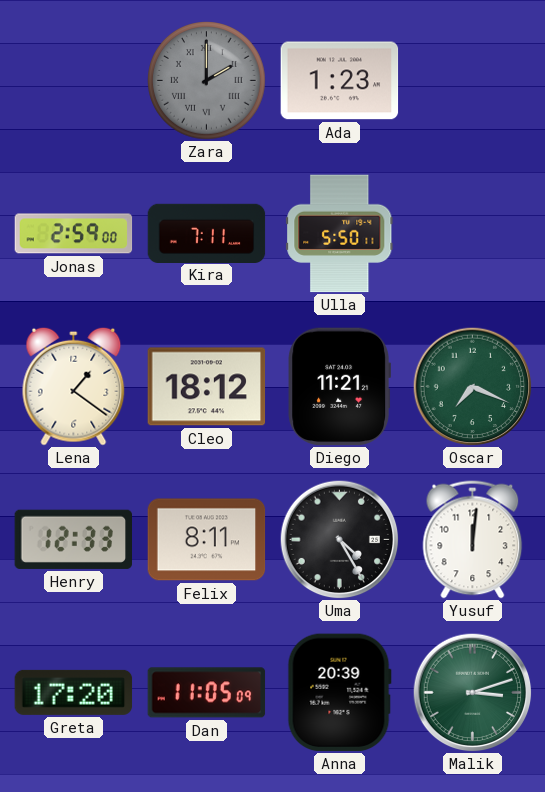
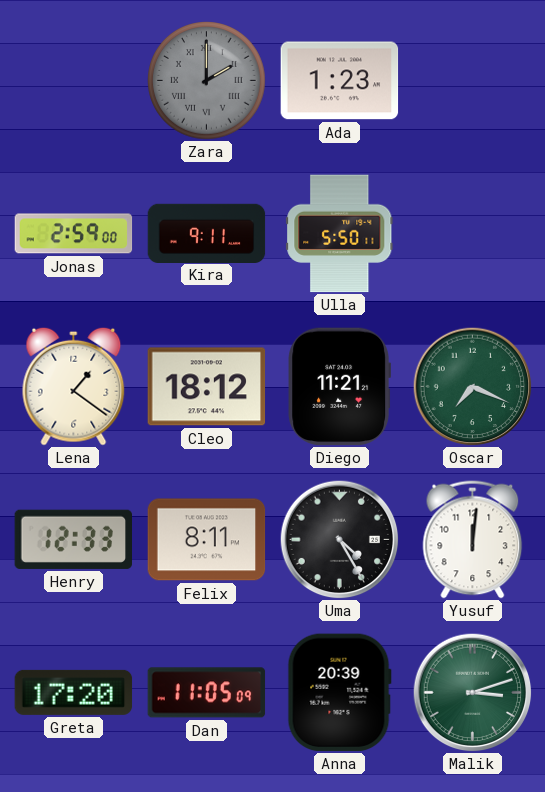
Kira: 7:11 -> 9:11 (207, 233)
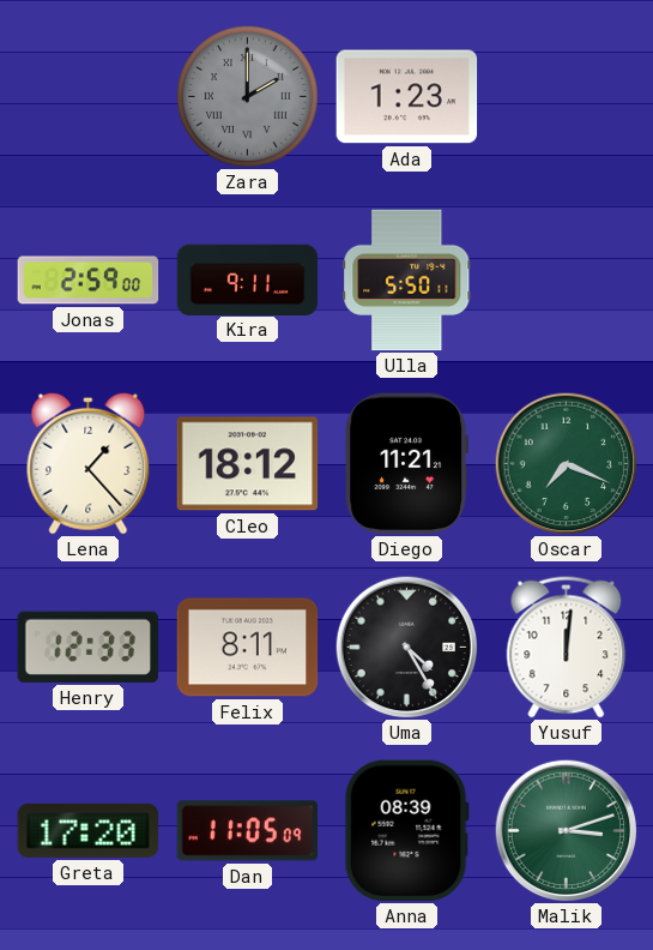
Lena: 1:21 -> 1:23 (89, 463)
Anna: 20:39 -> 08:39 (406, 831)
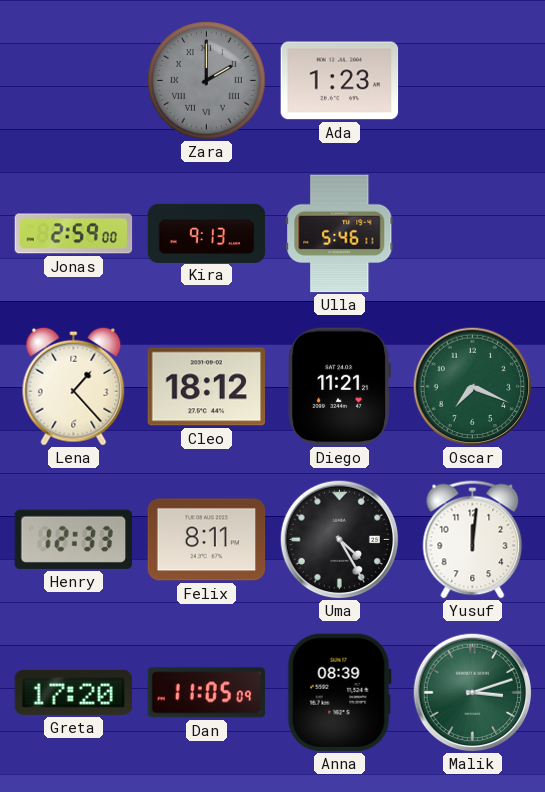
Kira: 9:11 -> 9:13 (207, 233)
Ulla: 5:50 -> 5:46 (340, 234)
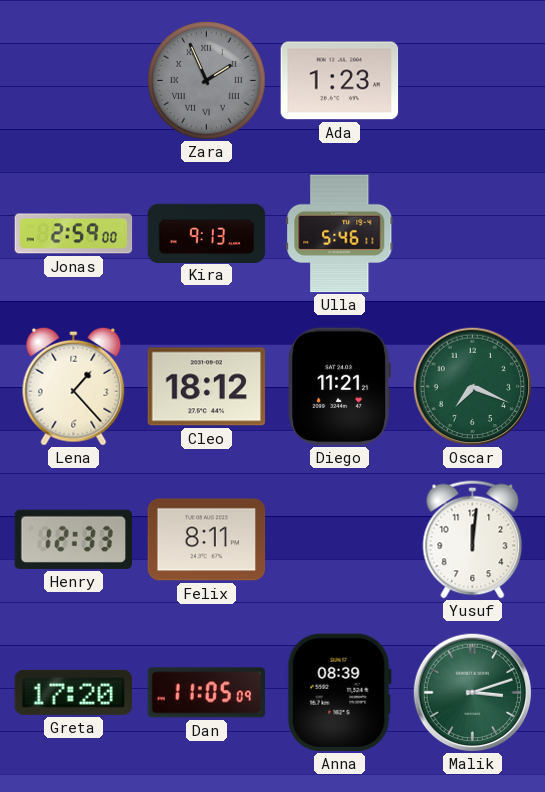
Zara: 2:00 -> 1:56 (207, 81)
Uma: 4:25 -> none (339, 539)
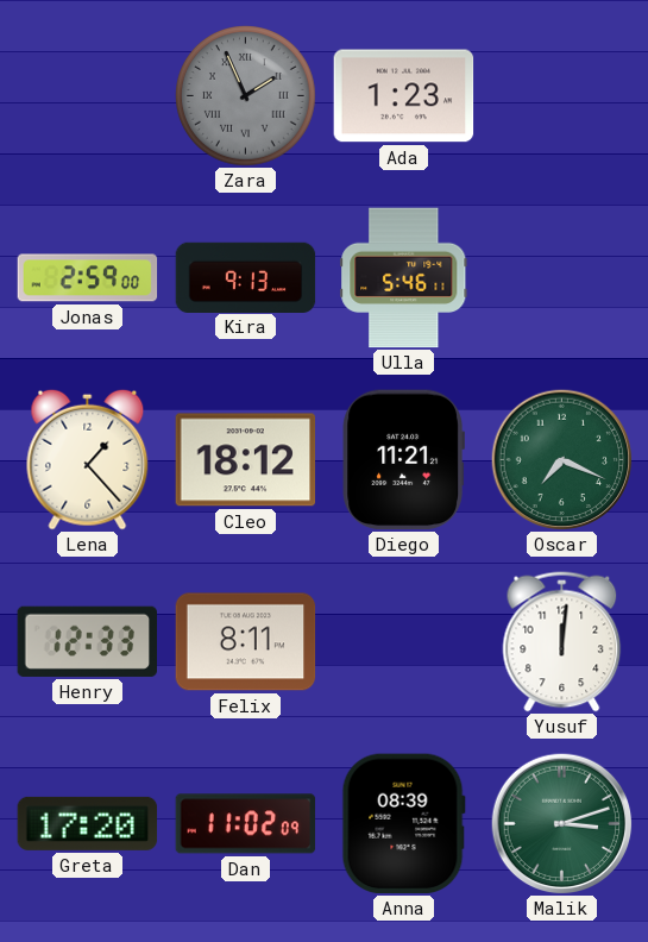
Dan: 11:05 -> 11:02 (246, 824)
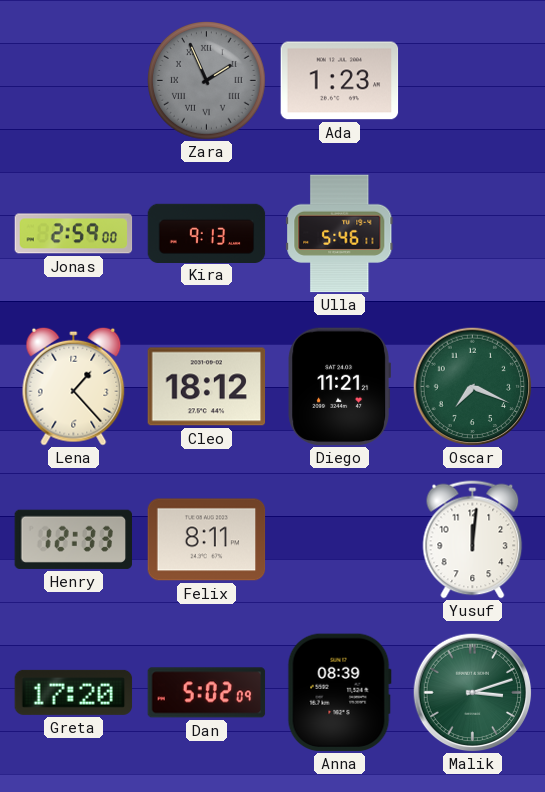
Dan: 11:02 -> 5:02 (207, 693)
